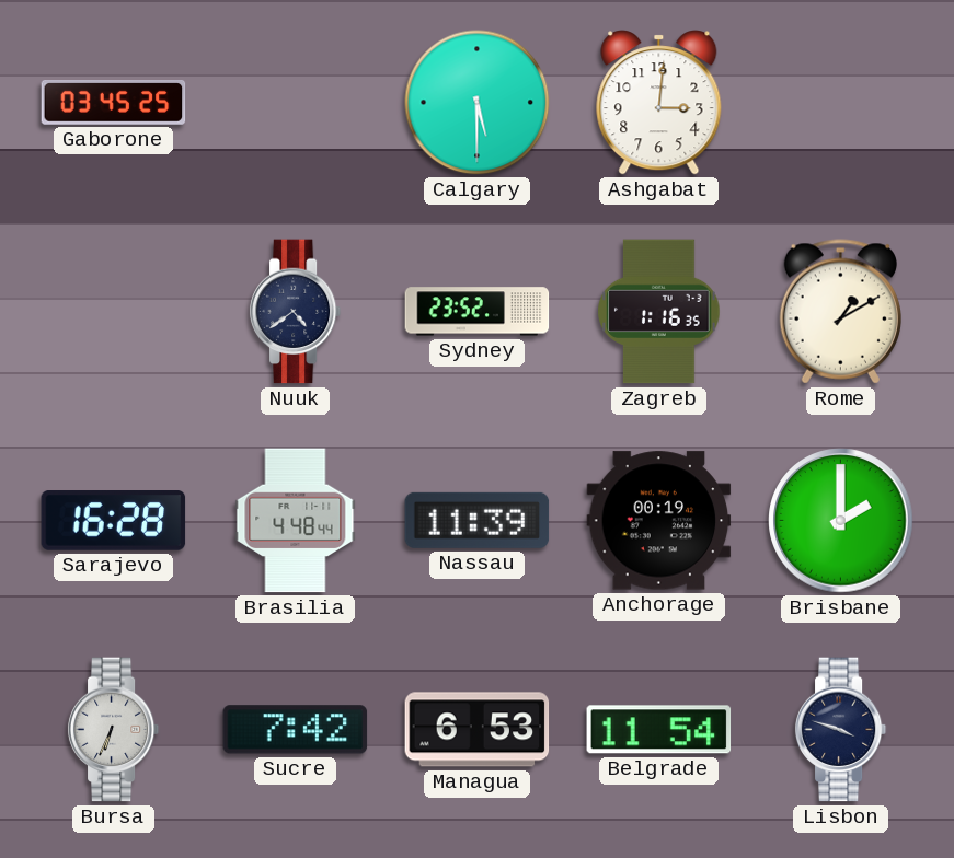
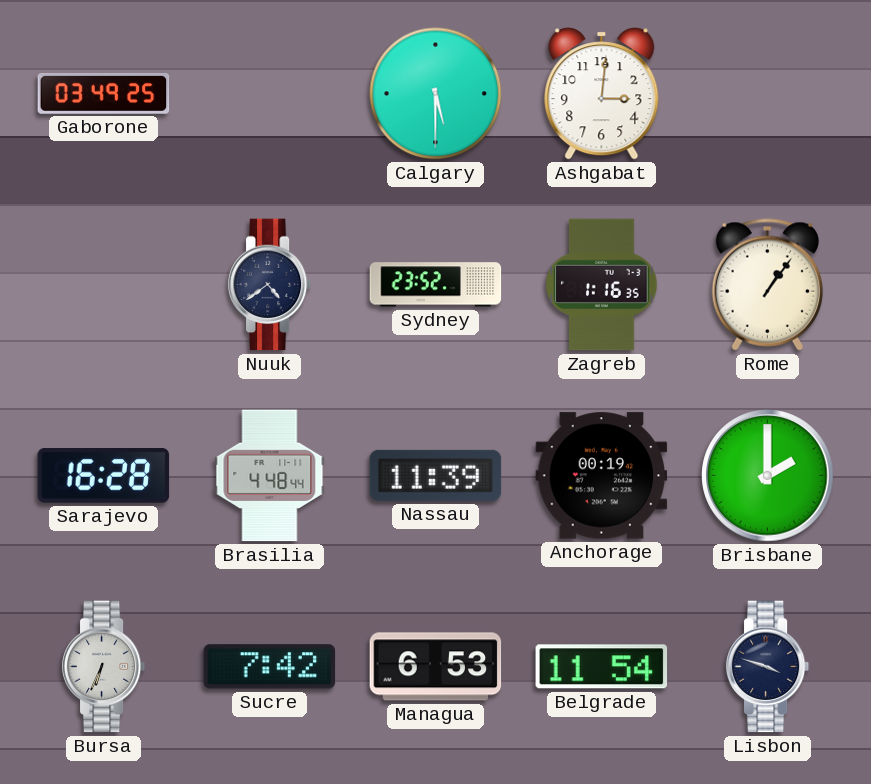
Gaborone: 03:45 -> 03:49 (104, 94)
Rome: 1:10 -> 1:06 (767, 285)
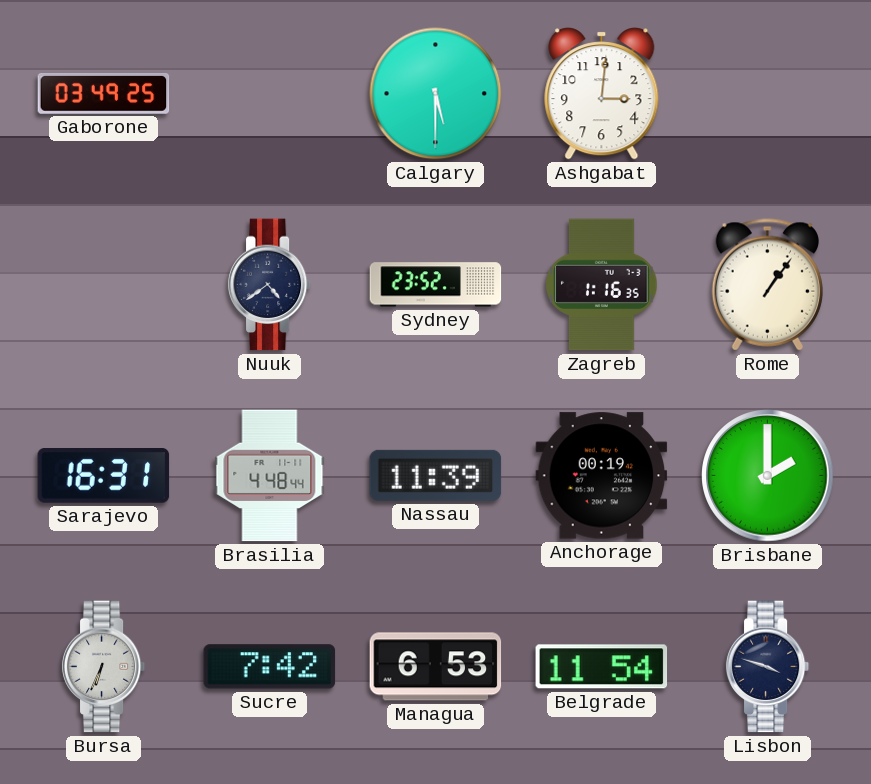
Sarajevo: 16:28 -> 16:31 (104, 476)
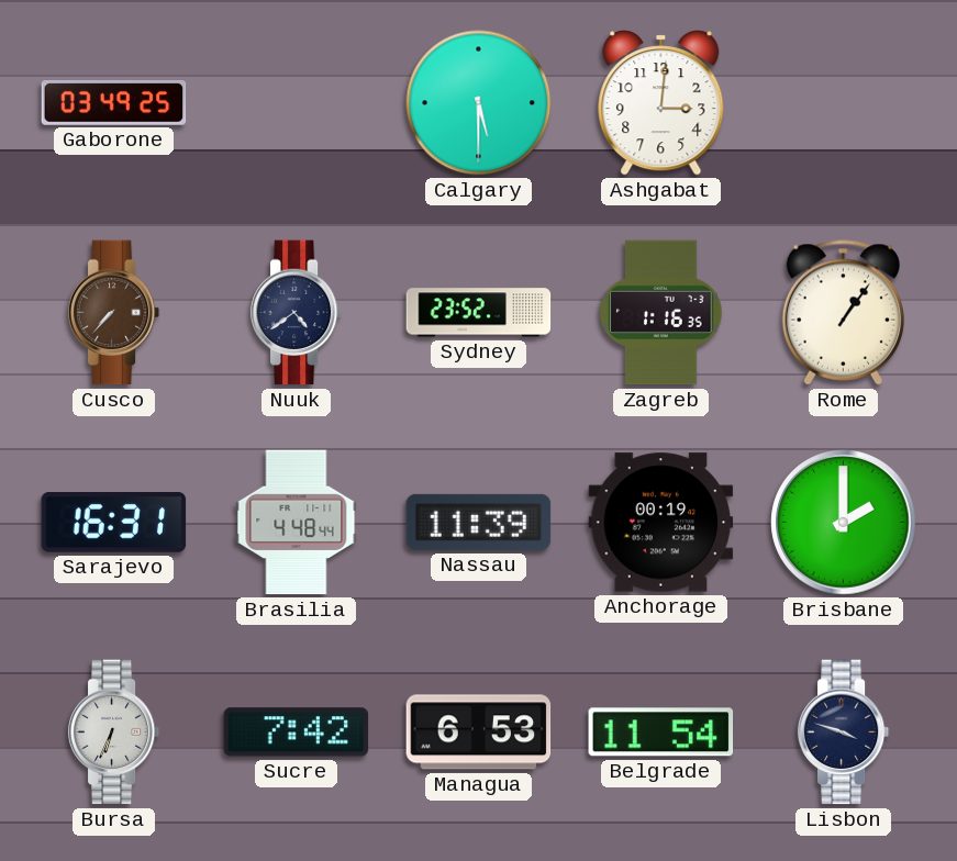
Cusco: none -> 7:37 (114, 313)
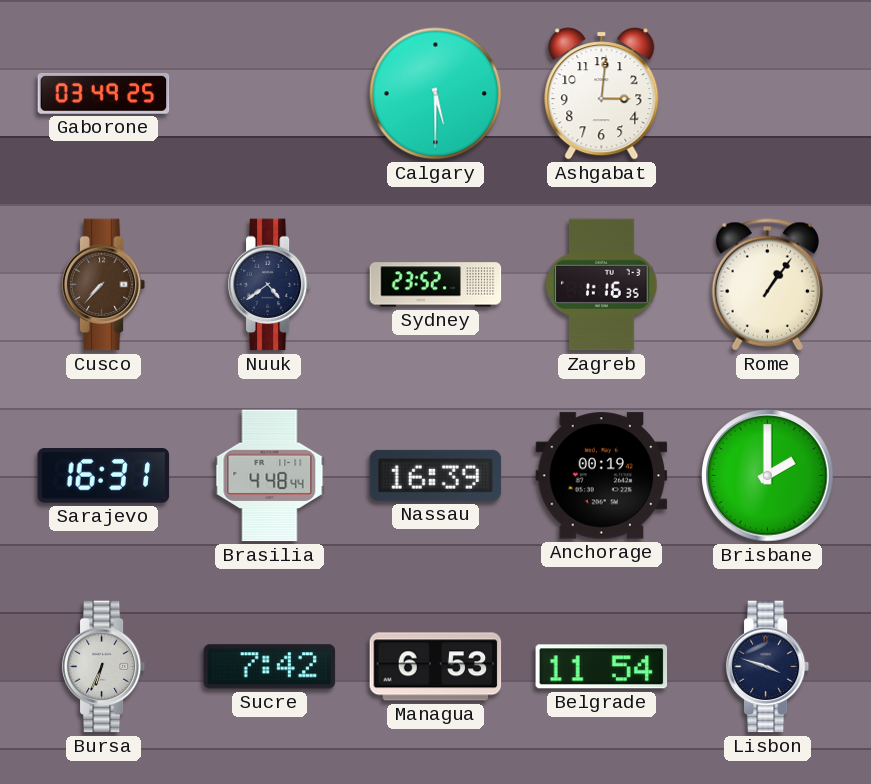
Nassau: 11:39 -> 16:39 (436, 475)
